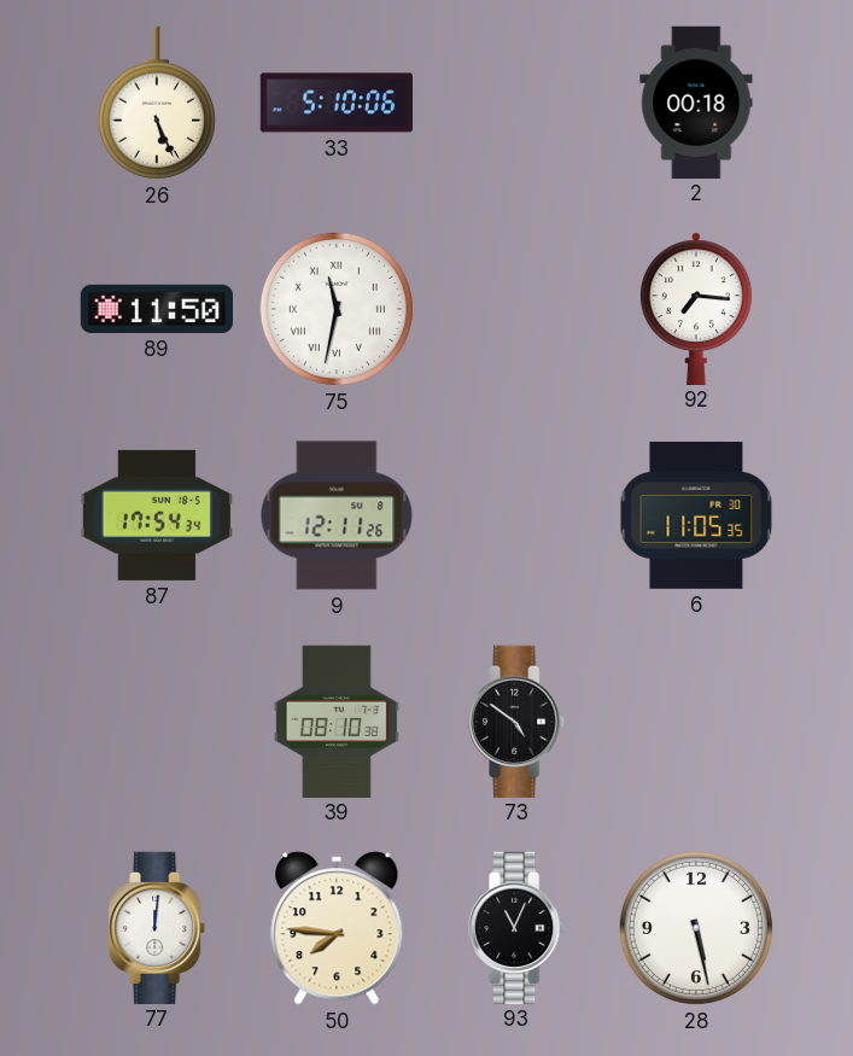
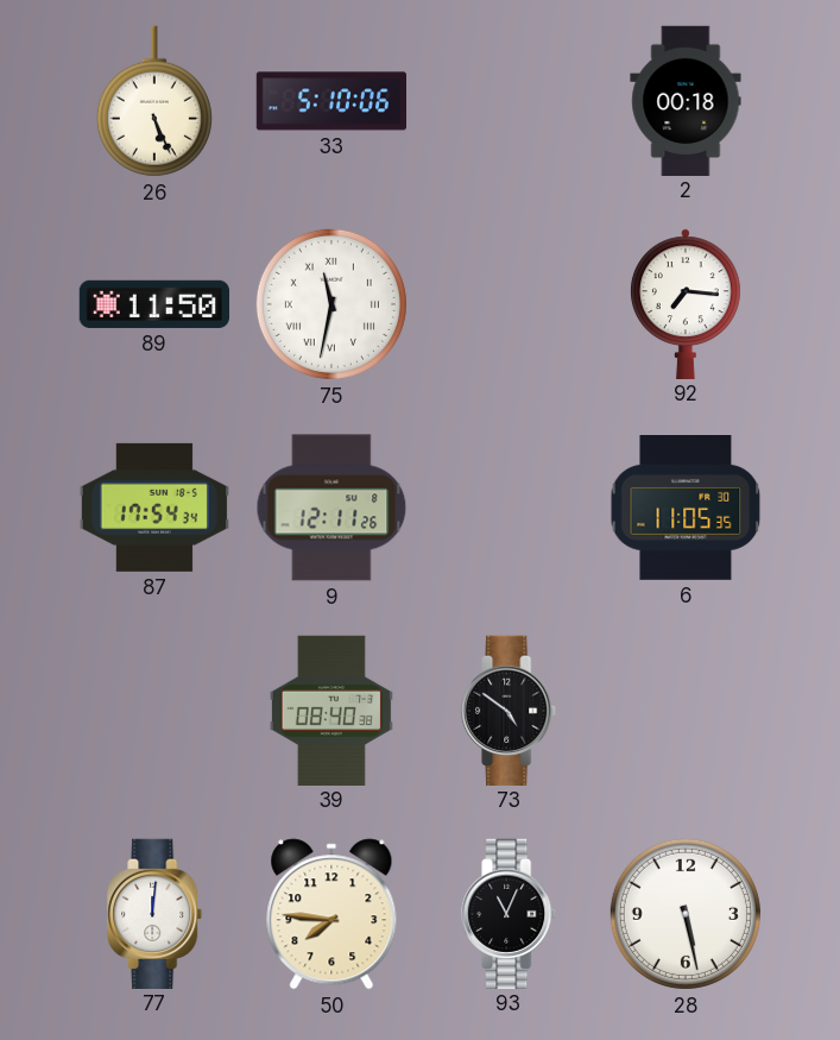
39: 08:10 -> 08:40 (331, 710)
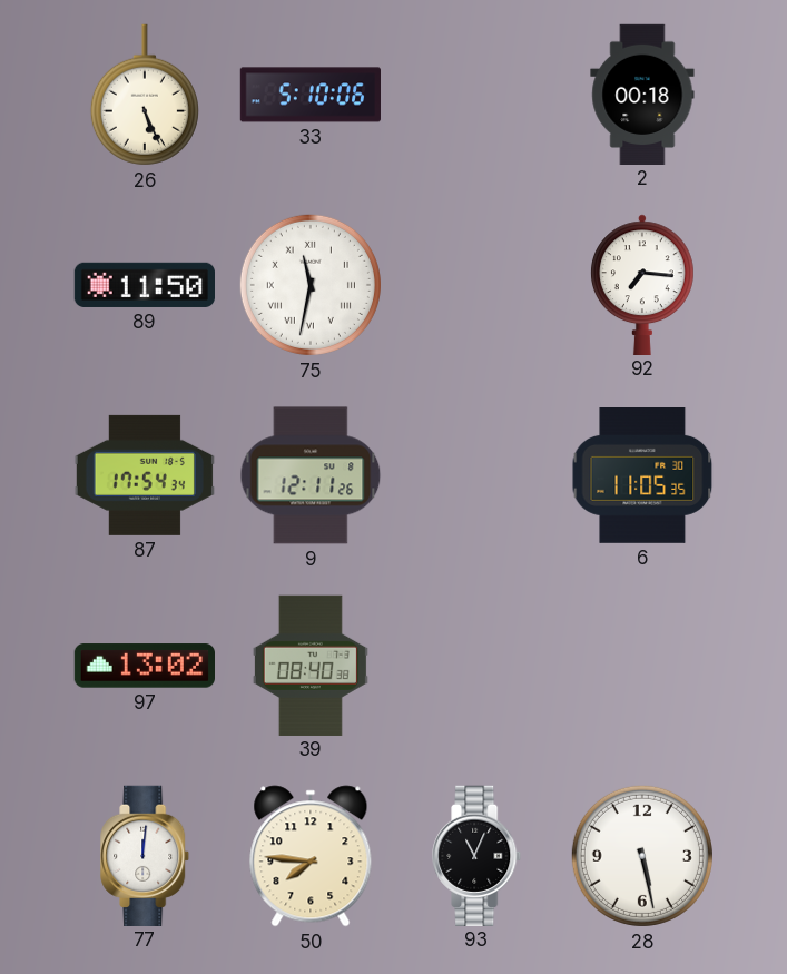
97: none -> 13:02 (144, 666)
73: 4:51 -> none (510, 710)
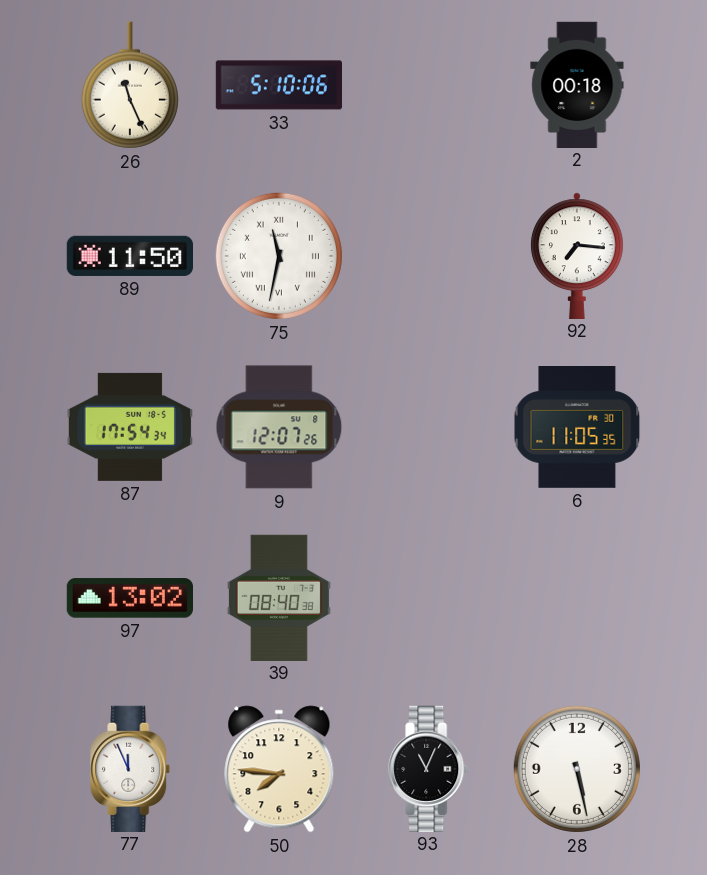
26: 5:26 -> 11:26 (130, 85)
9: 12:11 -> 12:07 (279, 427)
77: 12:01 -> 11:56 (131, 768)
